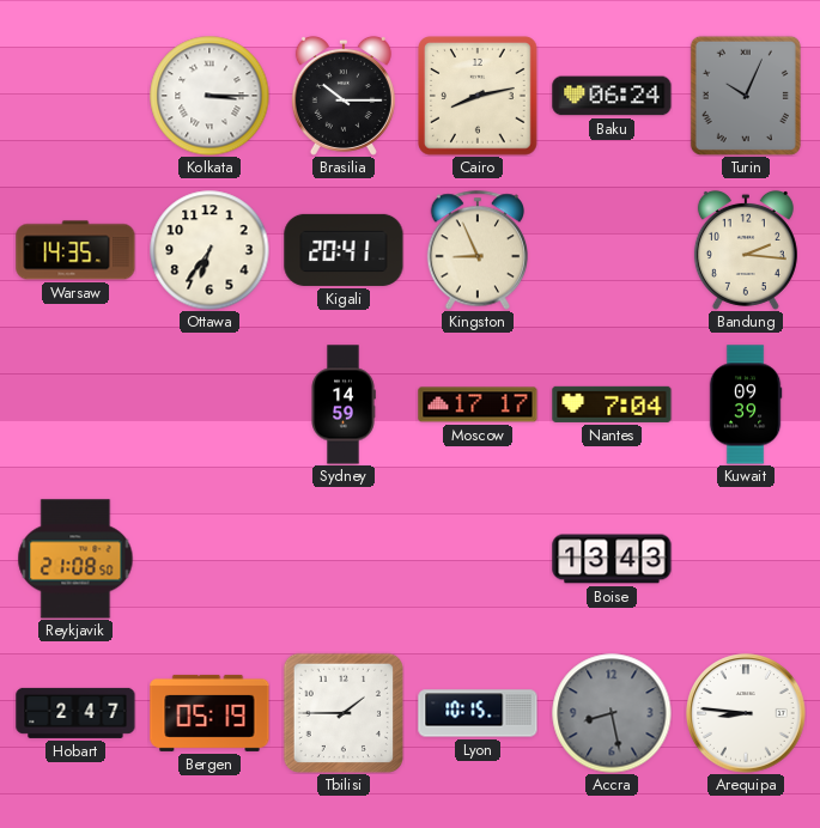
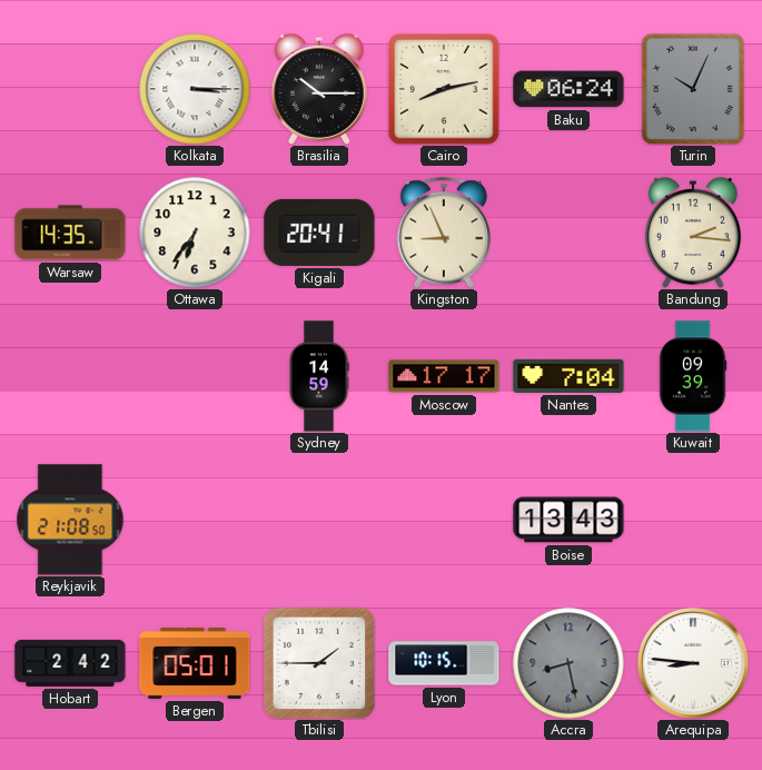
Hobart: 2:47 -> 2:42 (70, 663)
Bergen: 05:19 -> 05:01 (195, 663)
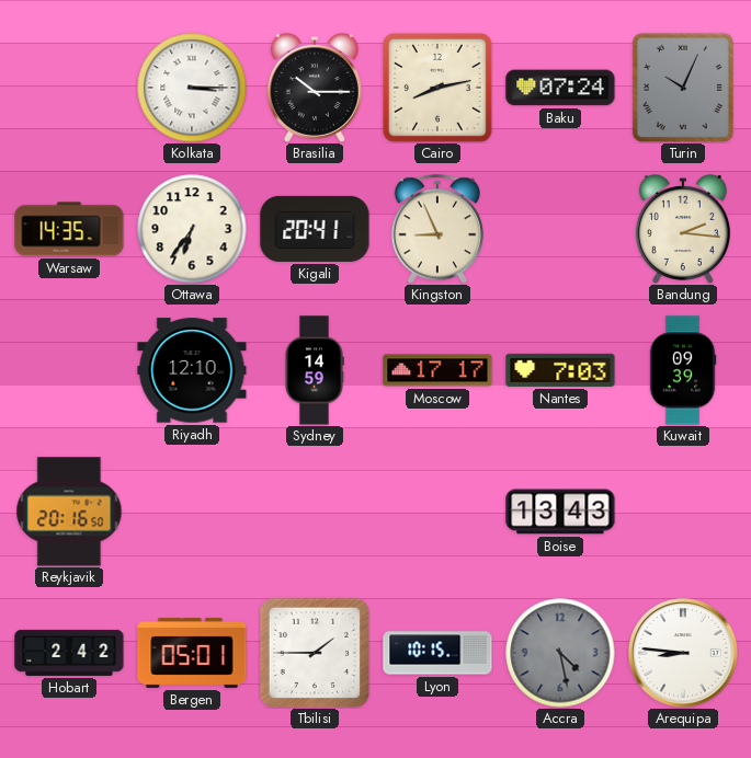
Baku: 06:24 -> 07:24 (560, 88)
Riyadh: none -> 12:10 (192, 370)
Nantes: 7:04 -> 7:03 (560, 370)
Reykjavik: 21:08 -> 20:16 (69, 512)
Accra: 8:28 -> 4:28 (560, 653)
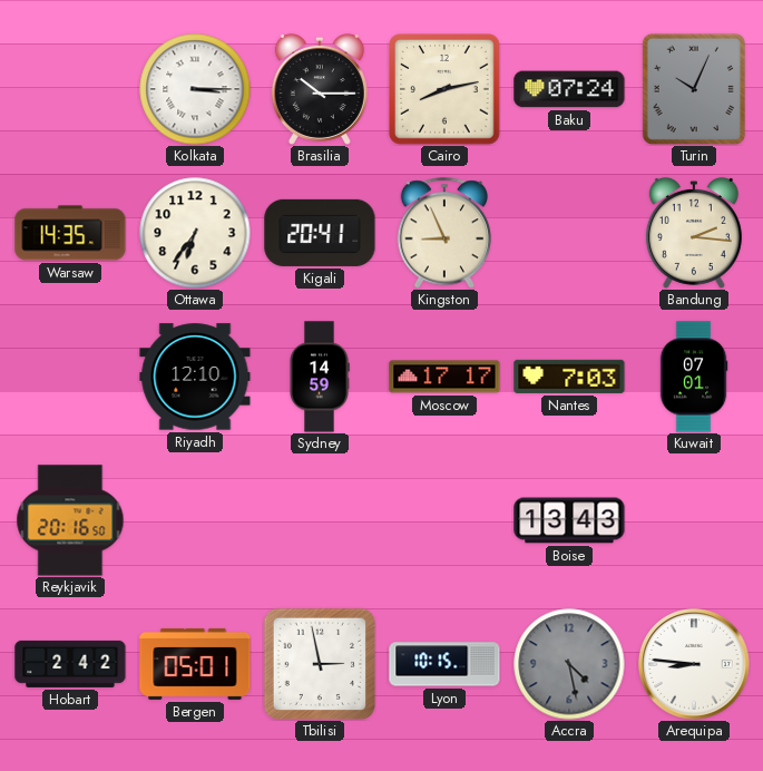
Kuwait: 09:39 -> 07:01 (694, 377)
Tbilisi: 1:45 -> 2:58 (320, 664)
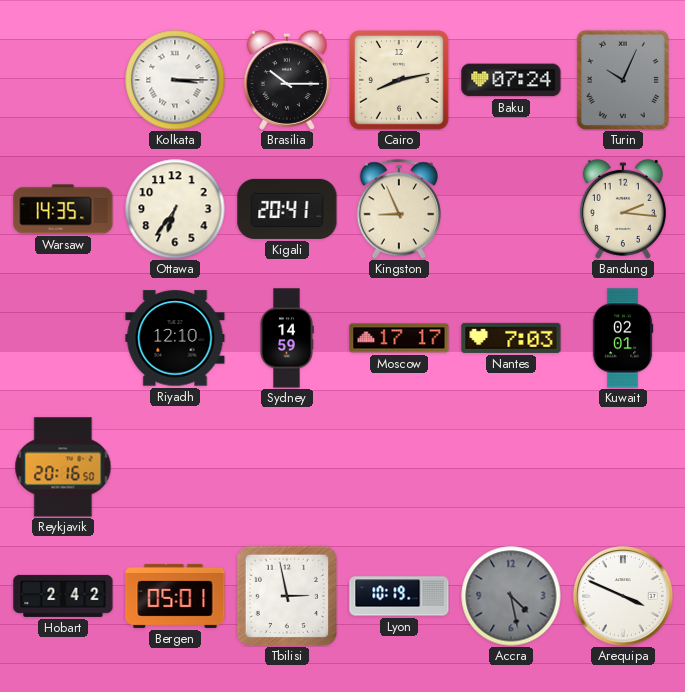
Kuwait: 07:01 -> 02:01 (623, 338)
Boise: 13:43 -> none (569, 520)
Lyon: 10:15 -> 10:19 (399, 596)
Arequipa: 8:46 -> 3:49 (623, 596)
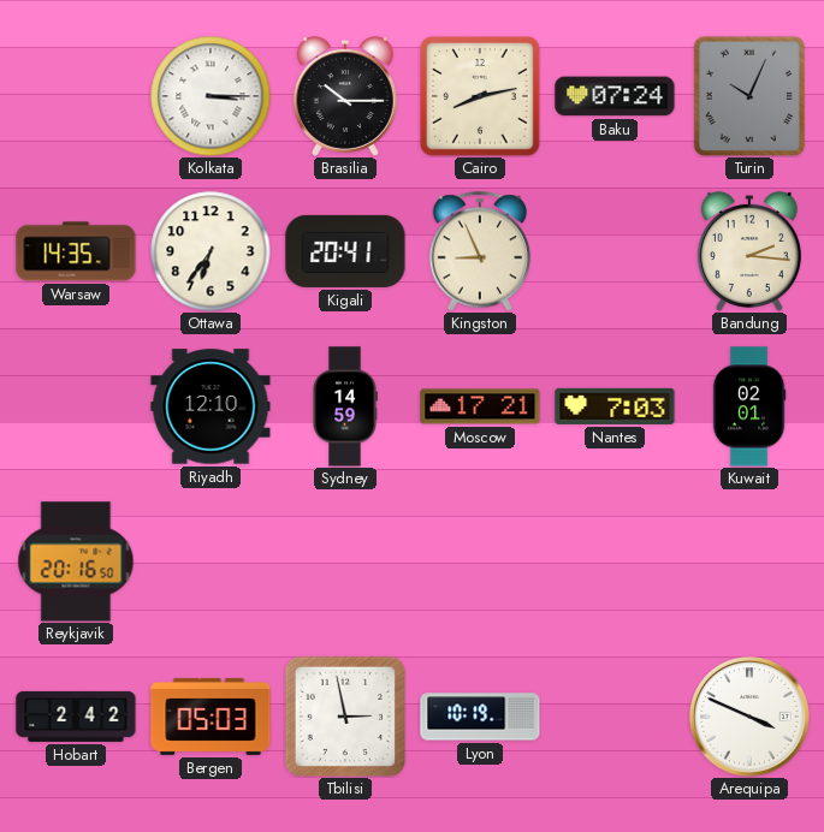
Moscow: 17:17 -> 17:21 (480, 406)
Bergen: 05:01 -> 05:03 (211, 717)
Accra: 4:28 -> none (511, 596)
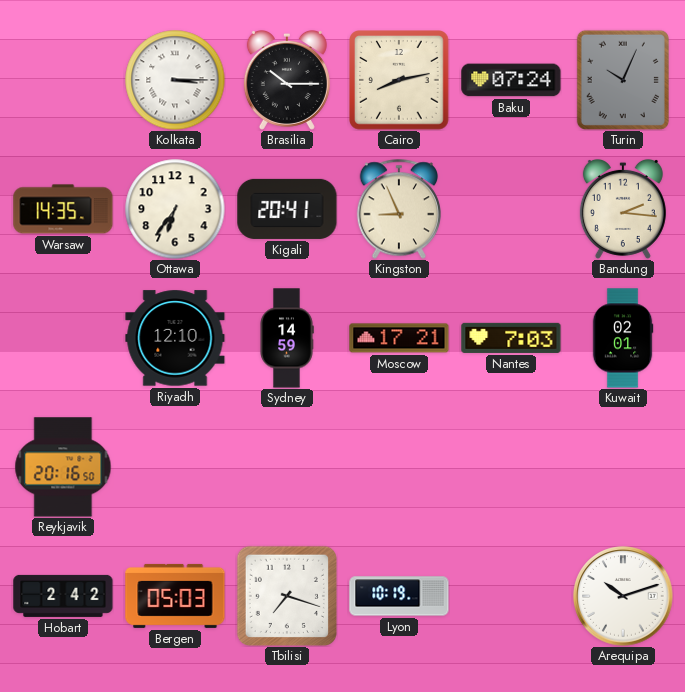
Tbilisi: 2:58 -> 7:18 (287, 596)
Arequipa: 3:49 -> 10:12 (623, 596)
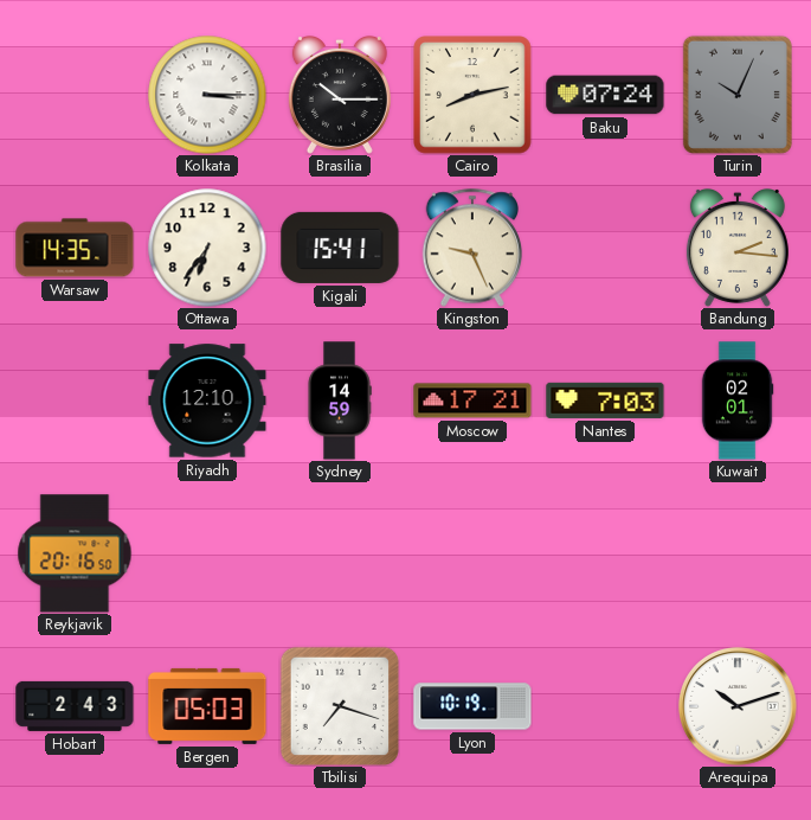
Kigali: 20:41 -> 15:41 (340, 248)
Kingston: 8:56 -> 9:26 (471, 248)
Hobart: 2:42 -> 2:43 (75, 706)
